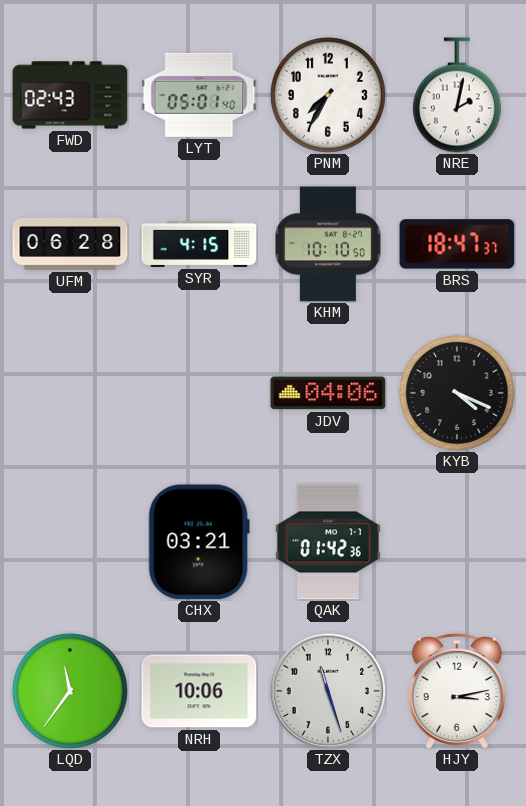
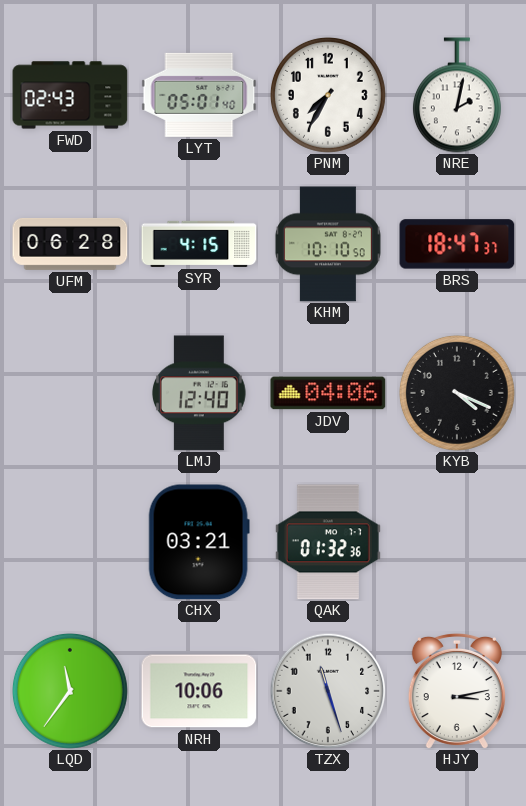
LMJ: none -> 12:40 (199, 393)
QAK: 01:42 -> 01:32 (328, 542)
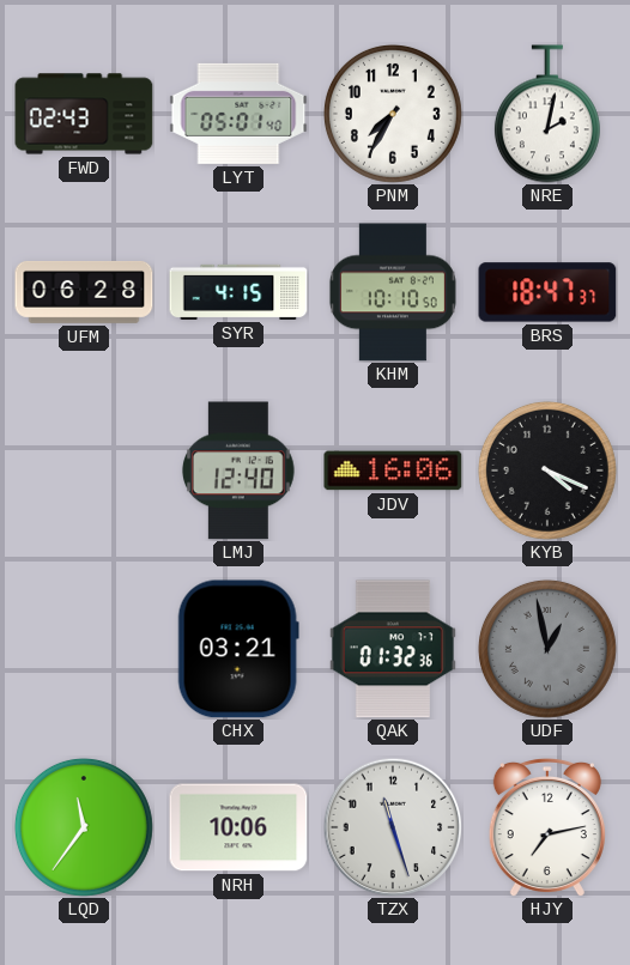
JDV: 04:06 -> 16:06 (393, 471)
UDF: none -> 12:58 (547, 649)
HJY: 3:13 -> 7:13 (547, 827)
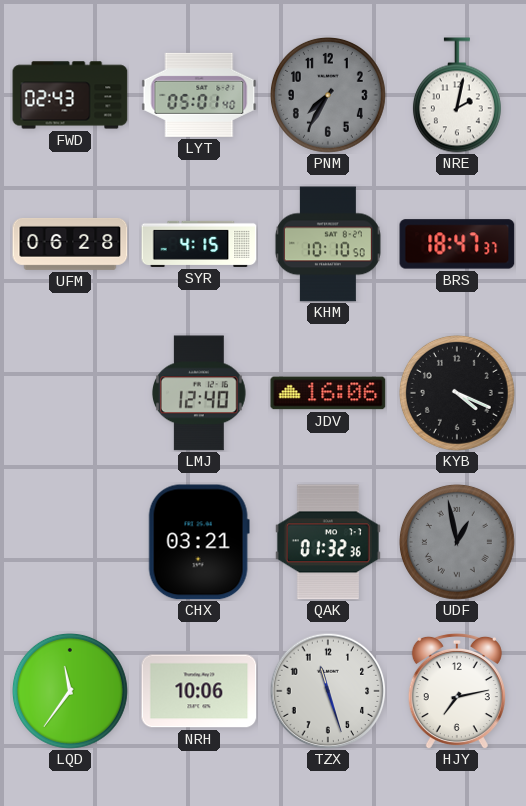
PNM dial: white -> grey (328, 95)
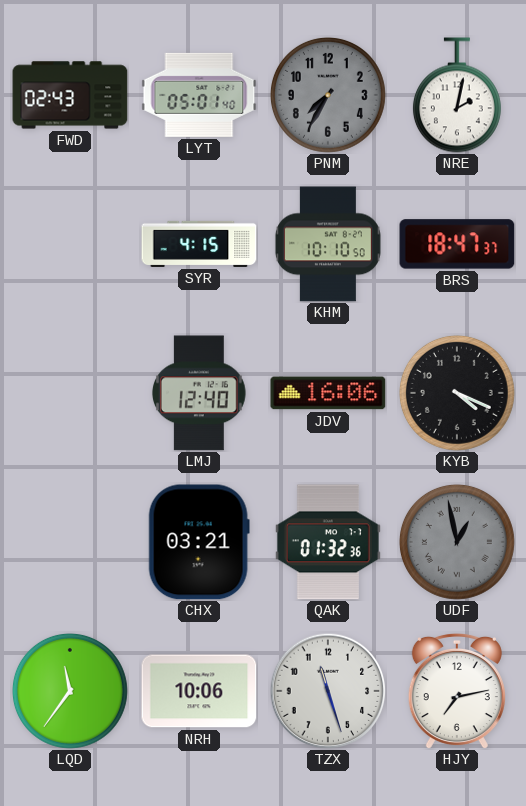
UFM: 06:28 -> none (70, 244)
